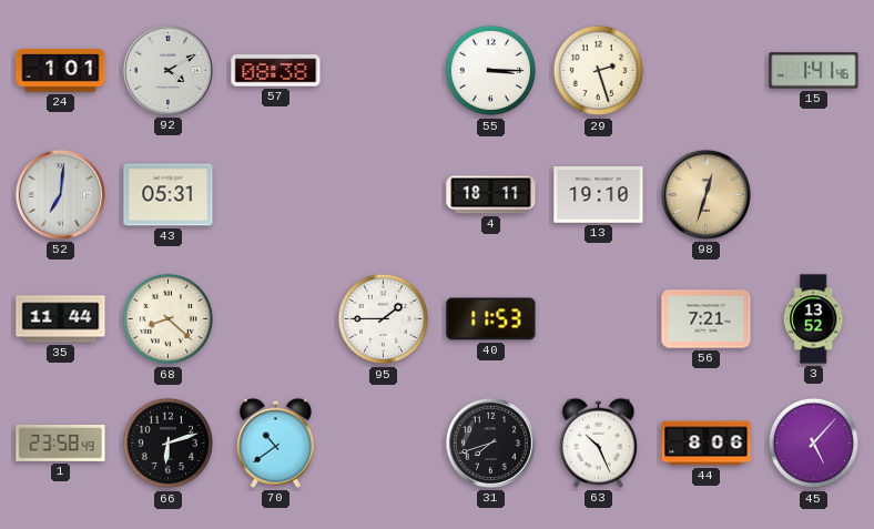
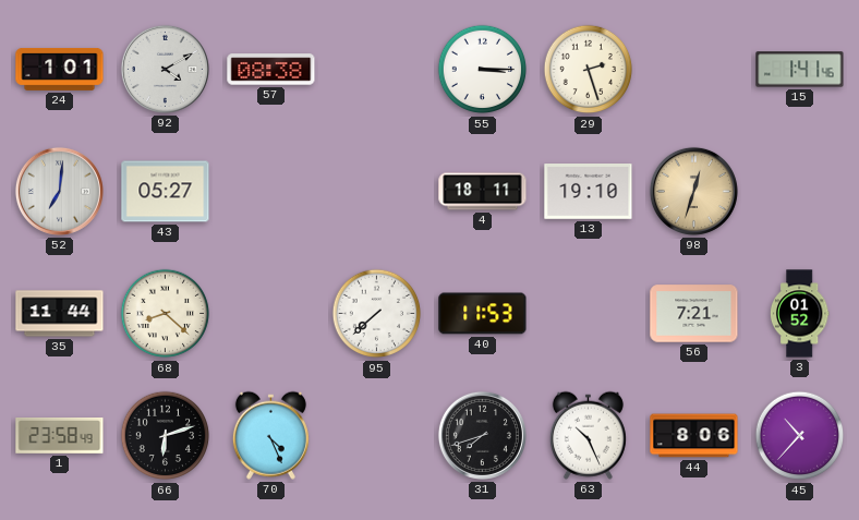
43: 05:31 -> 05:27 (166, 192)
95: 1:45 -> 7:38 (377, 314)
3: 13:52 -> 01:52 (799, 314)
70: 10:39 -> 4:26 (270, 435)
45: 5:07 -> 10:37 (800, 436)
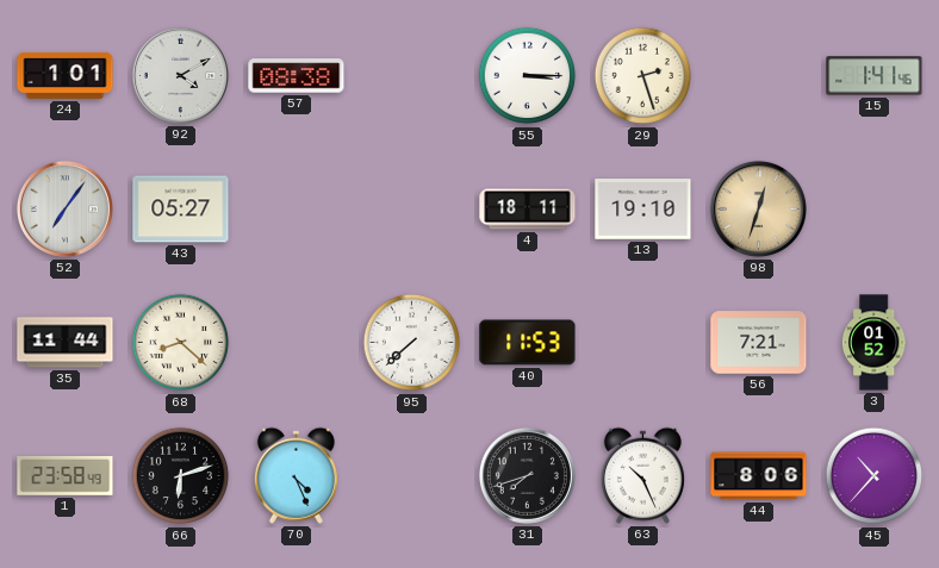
52: 7:01 -> 7:06 (64, 208)
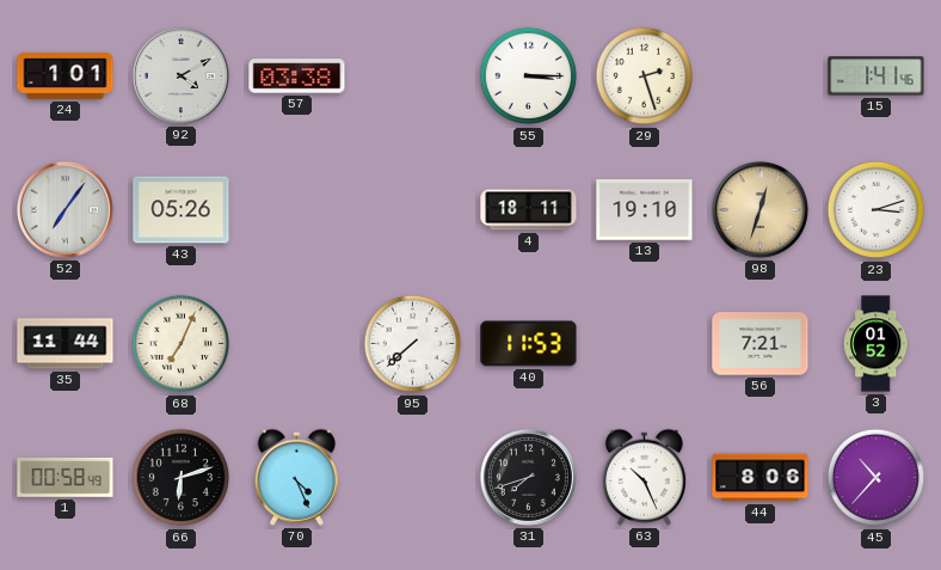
57: 08:38 -> 03:38 (297, 76)
43: 05:27 -> 05:26 (182, 210)
23: none -> 3:12 (877, 210)
68: 8:22 -> 7:04 (182, 344)
1: 23:58 -> 00:58 (66, 478)
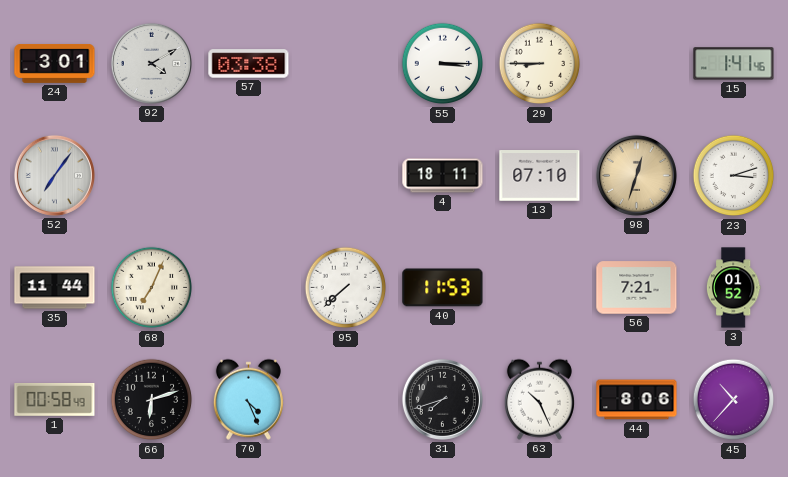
24: 1:01 -> 3:01 (55, 64)
29: 2:27 -> 8:45 (540, 64)
43: 05:26 -> none (182, 210)
13: 19:10 -> 07:10 (540, 176)
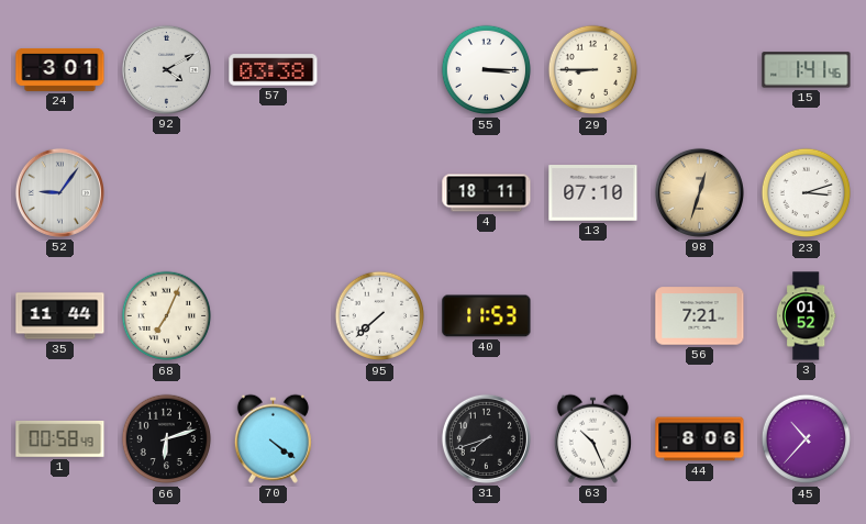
52: 7:06 -> 9:06 (59, 192)
70: 4:26 -> 4:21 (273, 438)
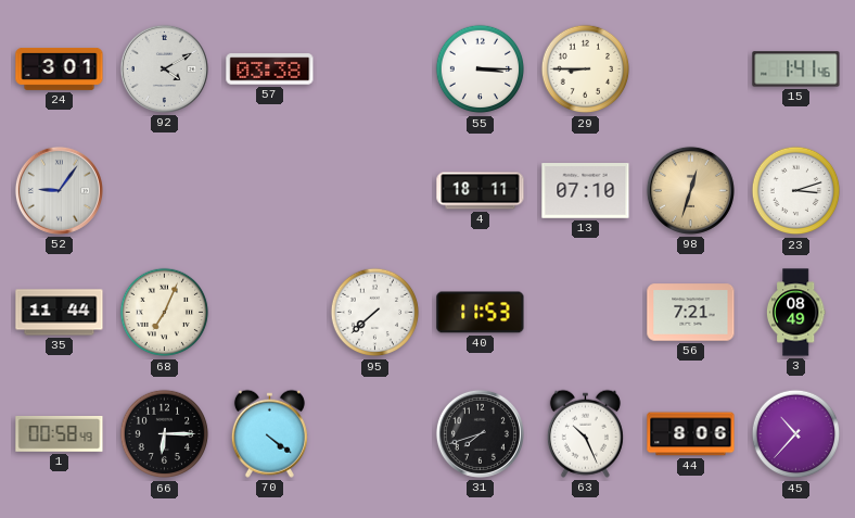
3: 01:52 -> 08:49 (795, 313)
66: 6:12 -> 6:15 (165, 434)
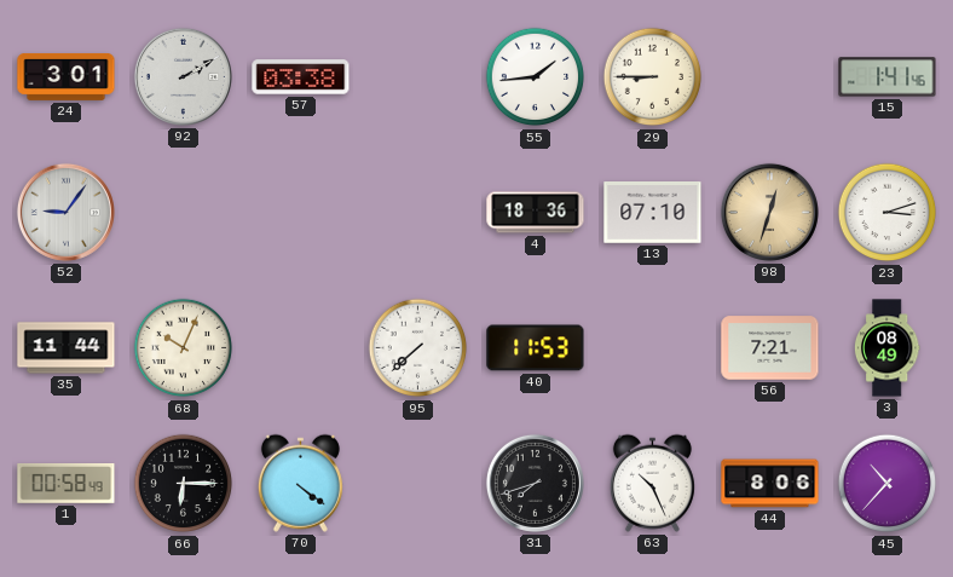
92: 4:10 -> 2:10 (183, 76)
55: 3:15 -> 1:44 (536, 77)
4: 18:11 -> 18:36 (536, 213)
68: 7:04 -> 10:04 (184, 348)
